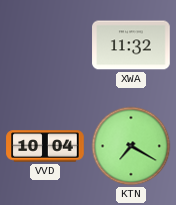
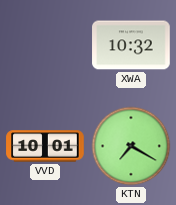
XWA: 11:32 -> 10:32 (131, 45)
VVD: 10:04 -> 10:01 (45, 146)
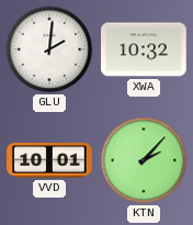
GLU: none -> 2:01 (49, 49)
KTN: 7:20 -> 2:07 (144, 160)
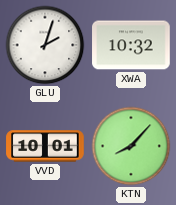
GLU: 2:01 -> 2:03 (45, 45)
KTN: 2:07 -> 8:07 (131, 146)
